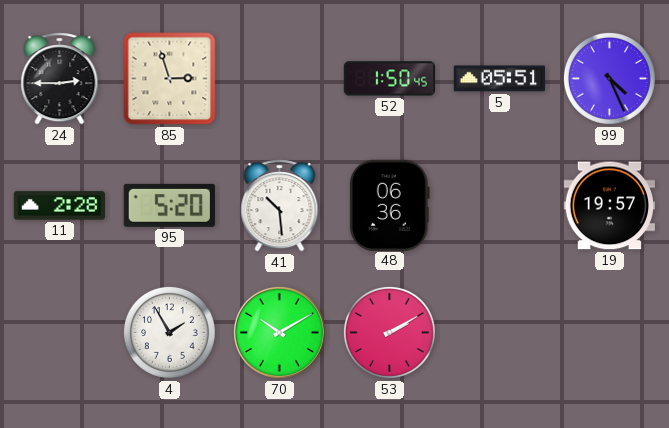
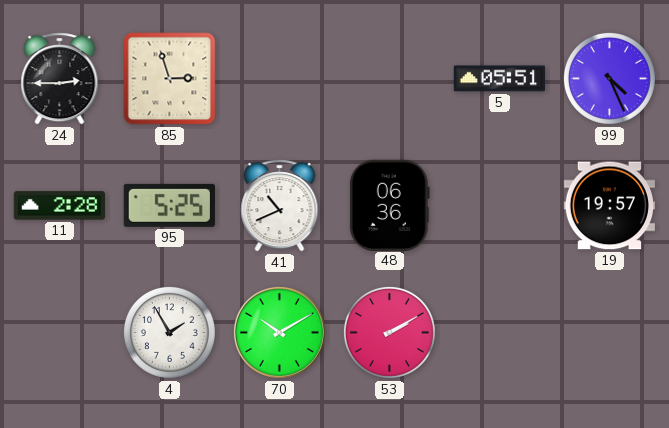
52: 1:50 -> none (389, 79)
95: 5:20 -> 5:25 (169, 205)
41: 10:29 -> 10:41 (280, 206)
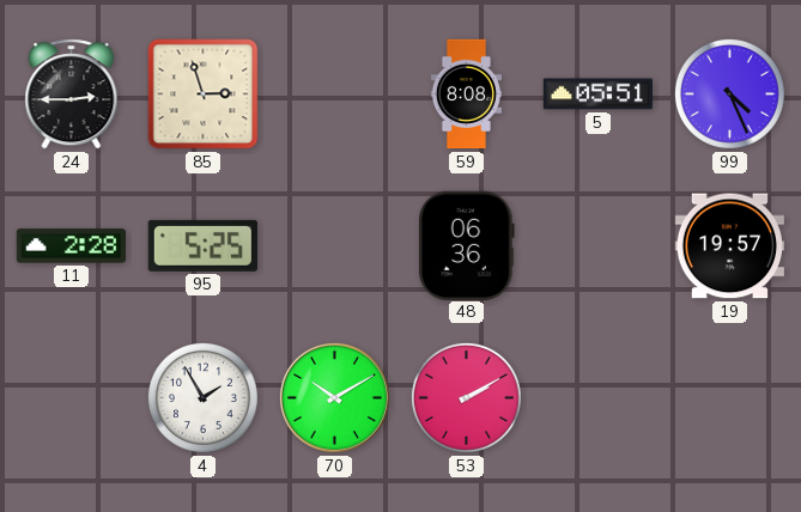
59: none -> 8:08 (466, 95)
41: 10:41 -> none (280, 206)
